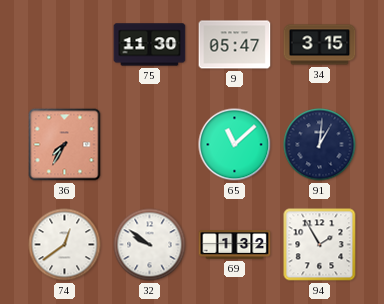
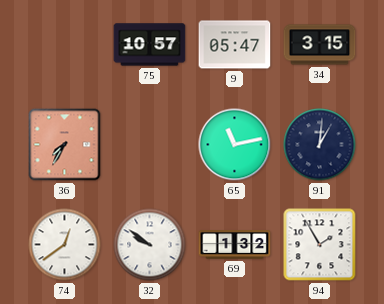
75: 11:30 -> 10:57 (150, 45)
65: 11:08 -> 11:13 (235, 145)
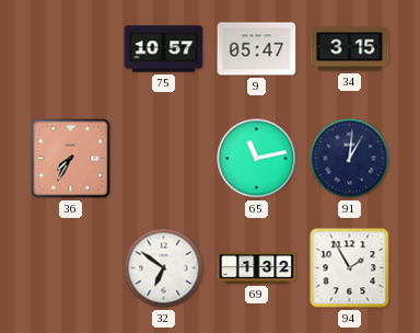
74: 12:39 -> none (65, 245)
32: 9:51 -> 6:51 (164, 268)
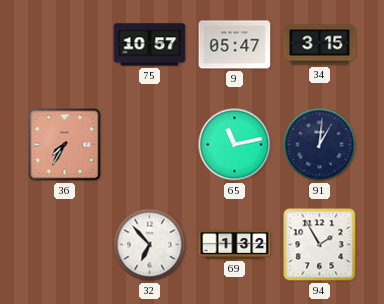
32: 6:51 -> 6:53 (150, 245)
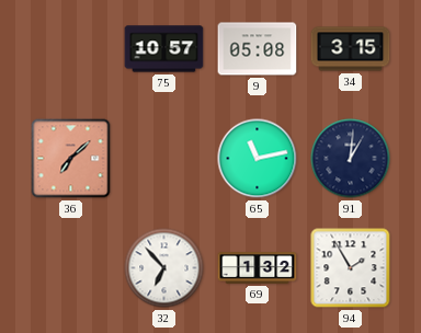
9: 05:47 -> 05:08 (258, 49)
36: 7:35 -> 7:08 (71, 159)
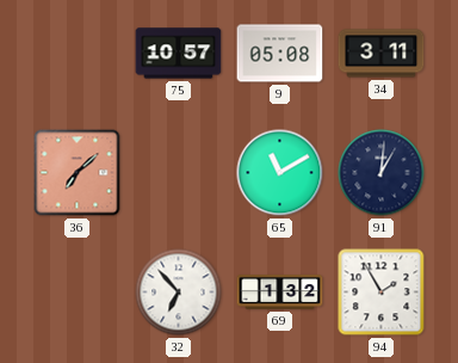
34: 3:15 -> 3:11 (382, 54)
65: 11:13 -> 11:10 (280, 173)
